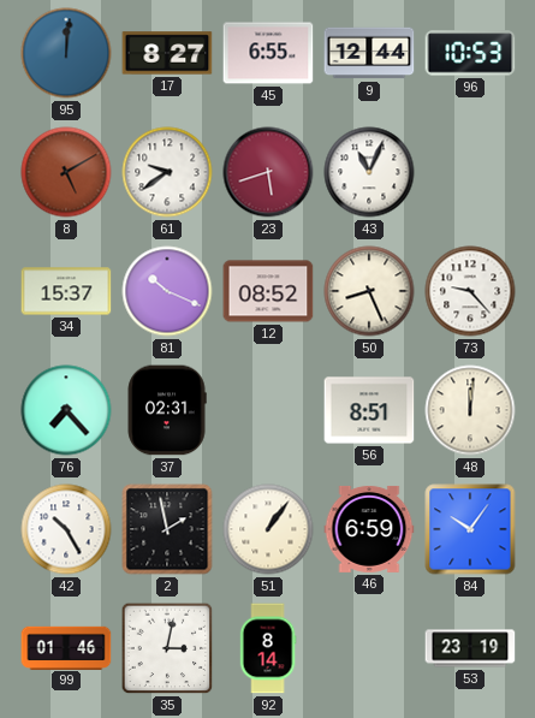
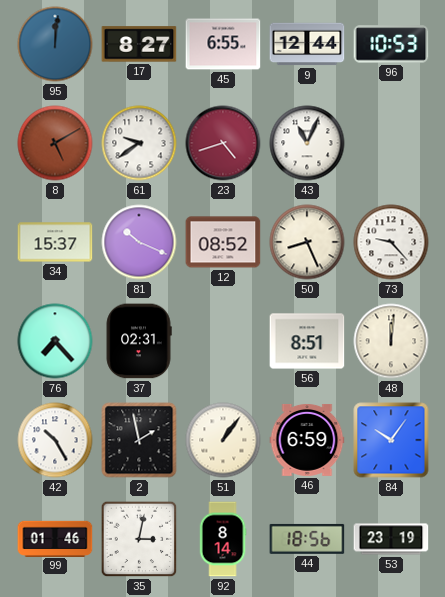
23: 5:42 -> 4:42 (223, 143)
44: none -> 18:56 (307, 539)
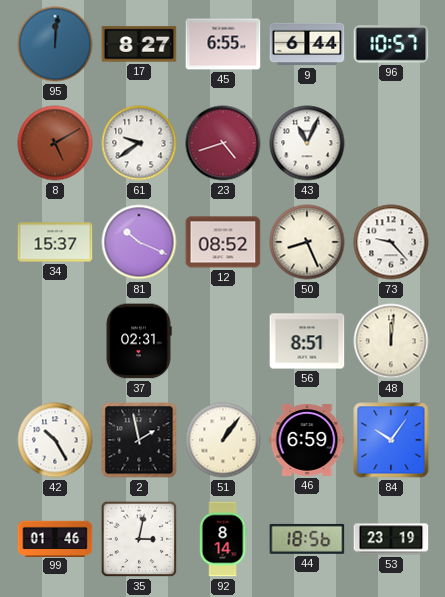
9: 12:44 -> 6:44 (307, 44)
96: 10:53 -> 10:57 (391, 44)
76: 7:23 -> none (55, 341)
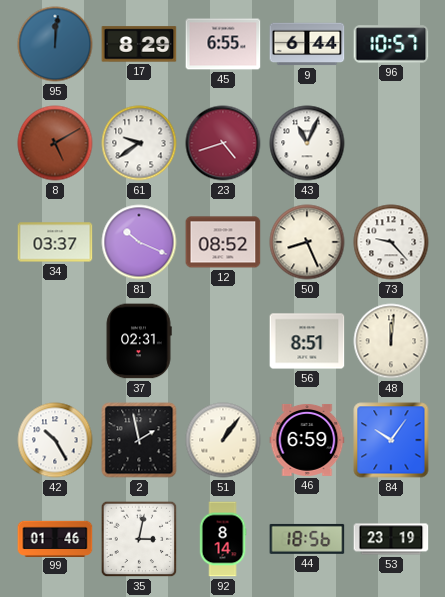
17: 8:27 -> 8:29 (139, 44)
34: 15:37 -> 03:37 (55, 242)
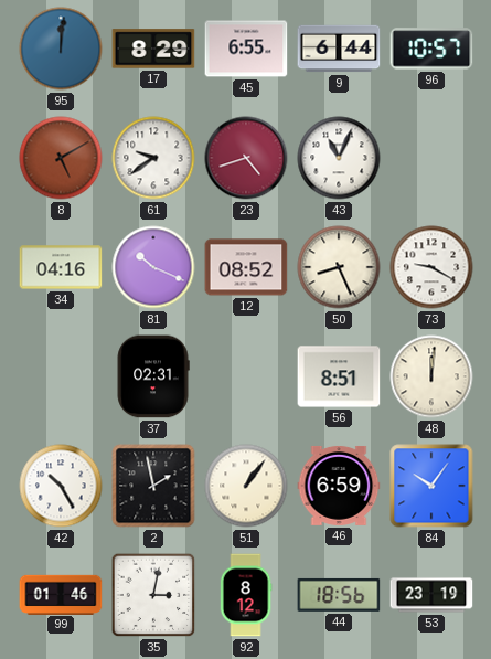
34: 03:37 -> 04:16 (61, 267)
73: 9:23 -> 9:20 (431, 267)
92: 8:14 -> 8:12 (246, 595)
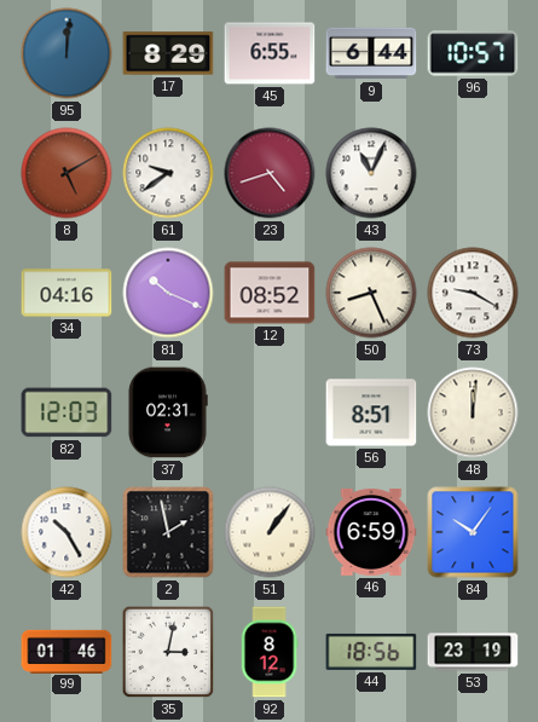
82: none -> 12:03 (66, 412)
